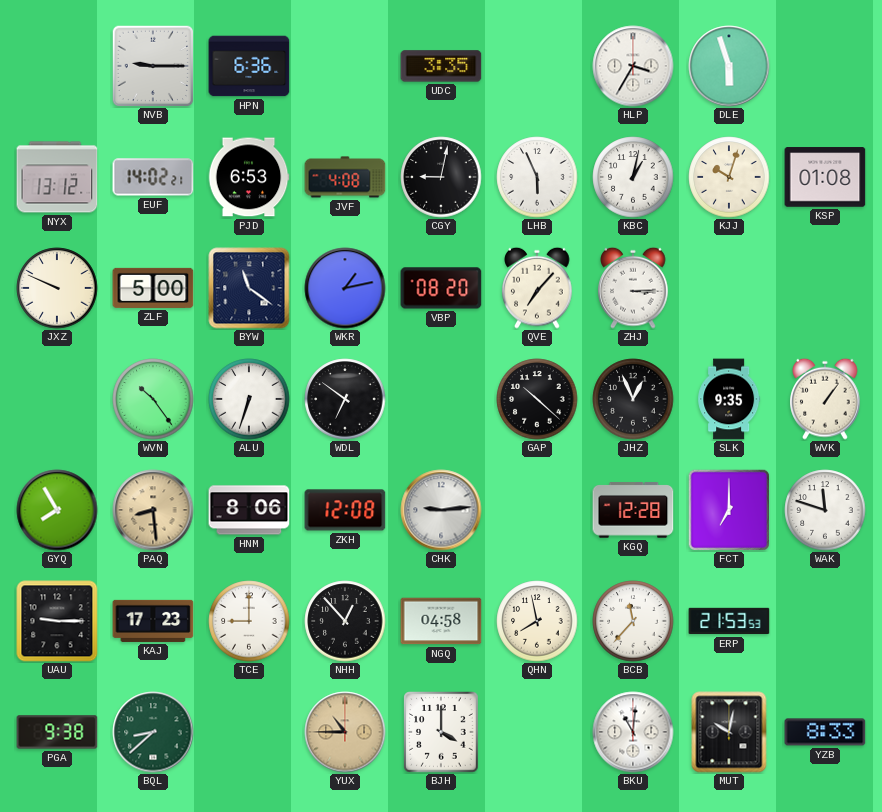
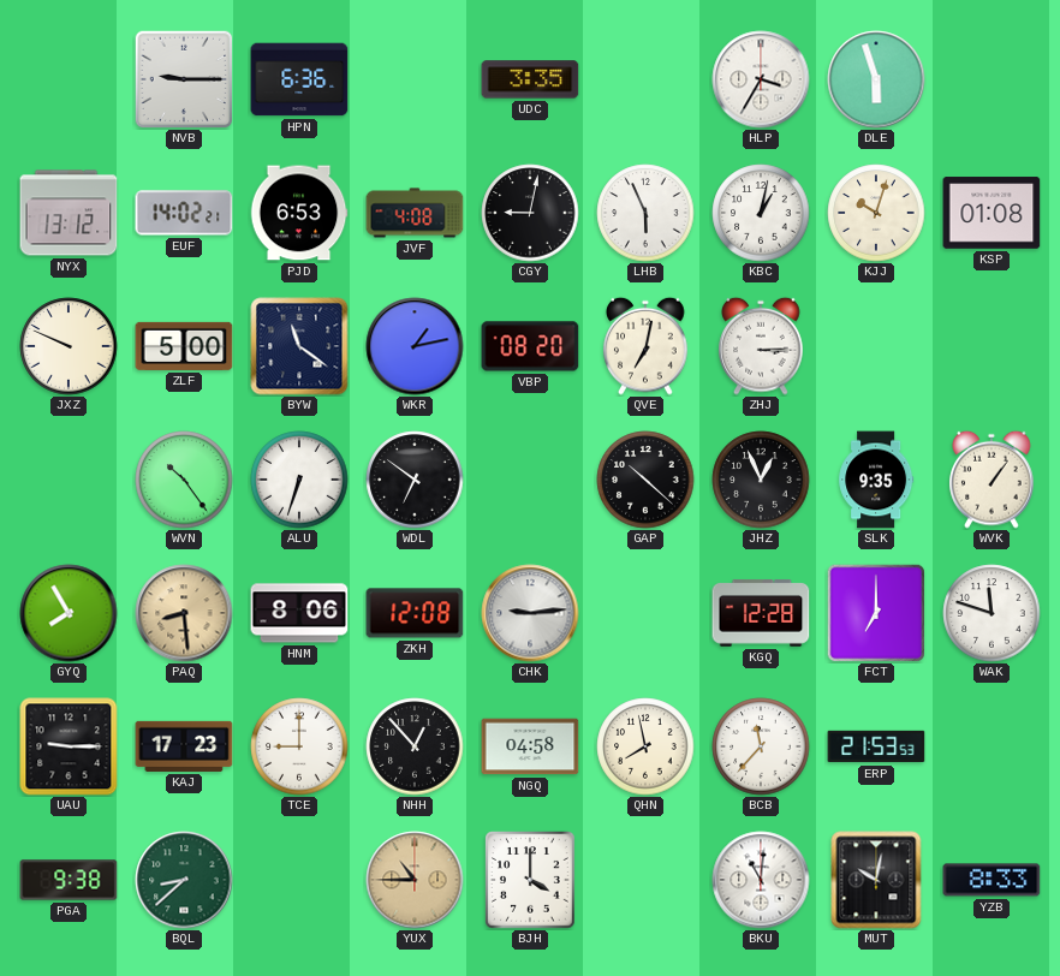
QVE: 7:07 -> 7:02 (645, 346)
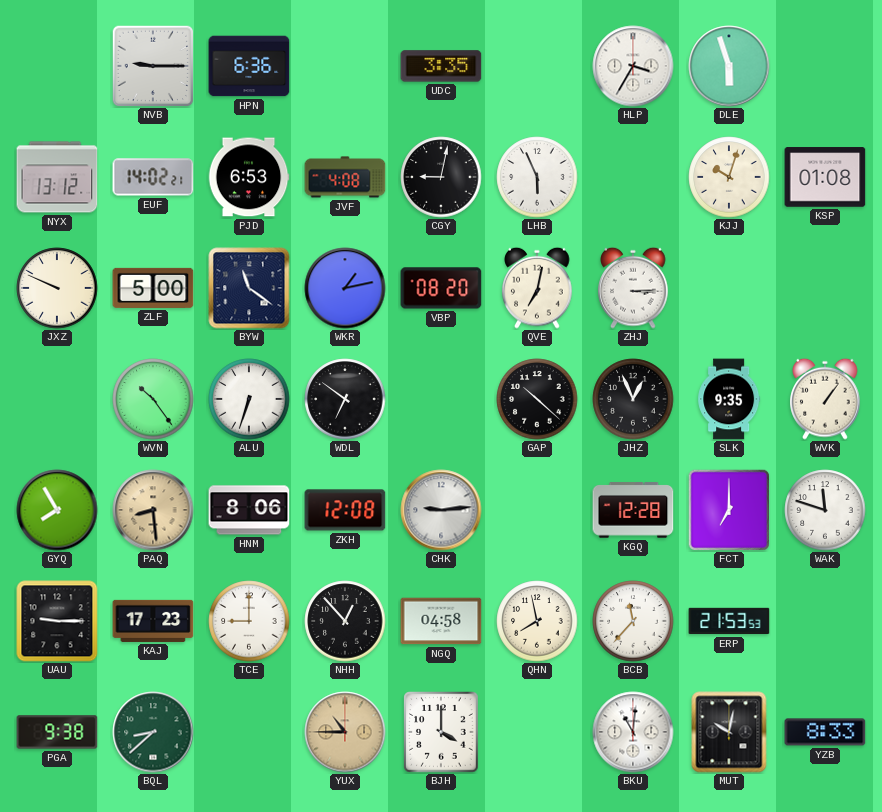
KBC: 1:02 -> none (761, 213)
